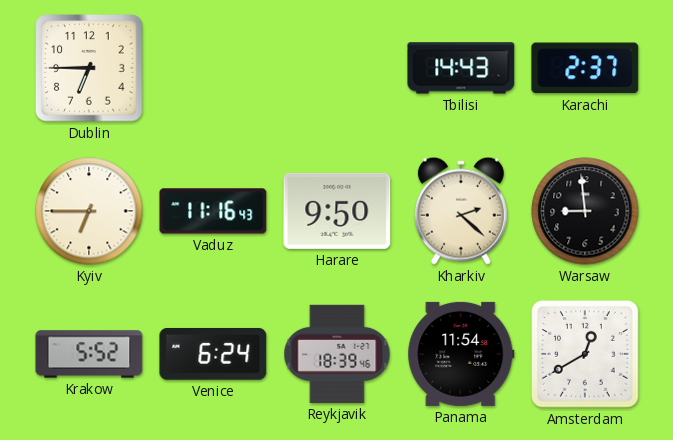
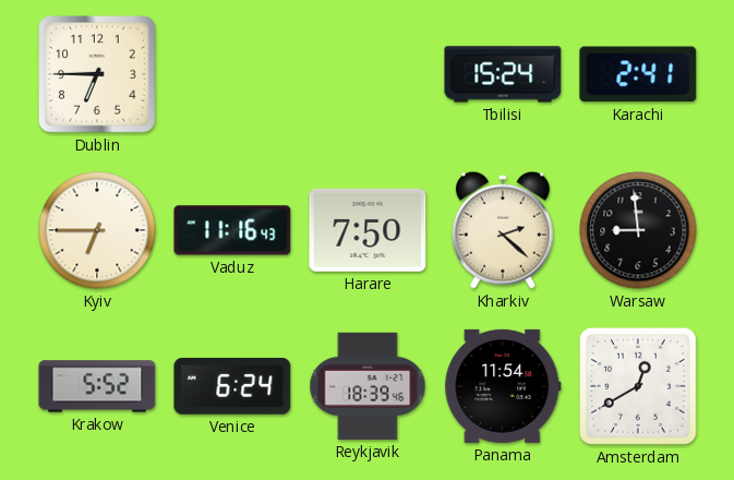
Tbilisi: 14:43 -> 15:24 (503, 74)
Karachi: 2:37 -> 2:41 (638, 74)
Harare: 9:50 -> 7:50 (368, 230)
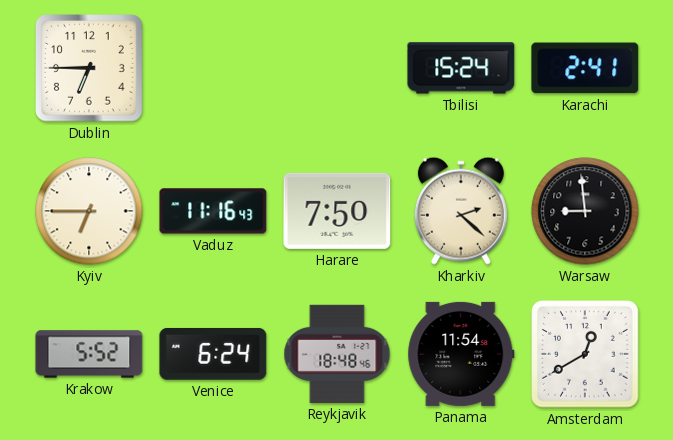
Reykjavik: 18:39 -> 18:48 (337, 354)
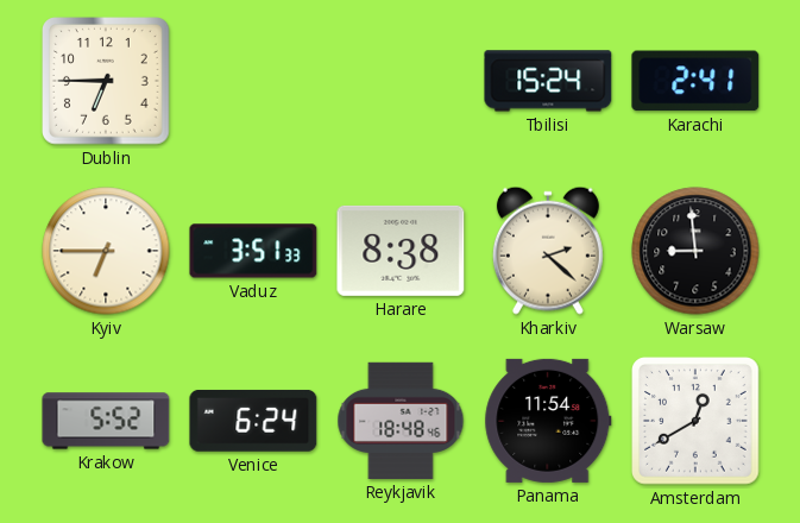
Vaduz: 11:16 -> 3:51 (253, 251)
Harare: 7:50 -> 8:38 (401, 251)
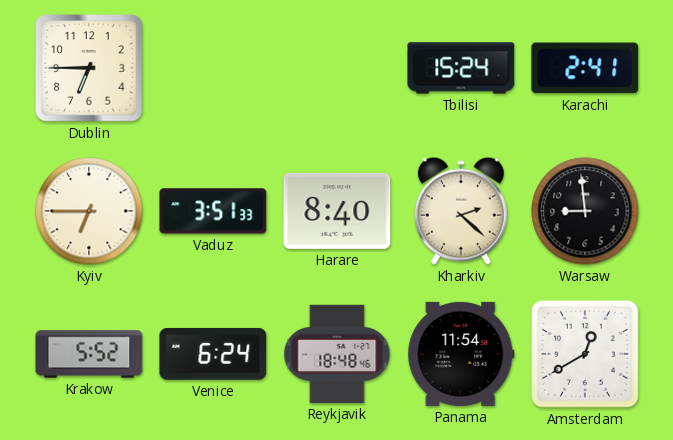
Harare: 8:38 -> 8:40 (337, 211)
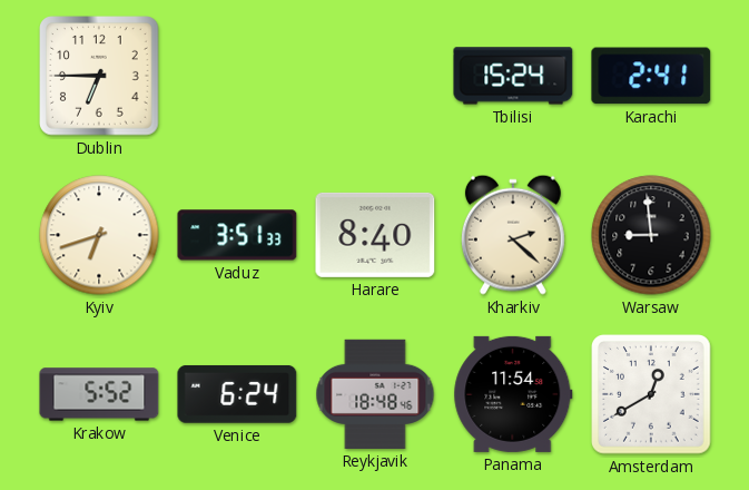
Kyiv: 6:45 -> 6:42 (99, 235)
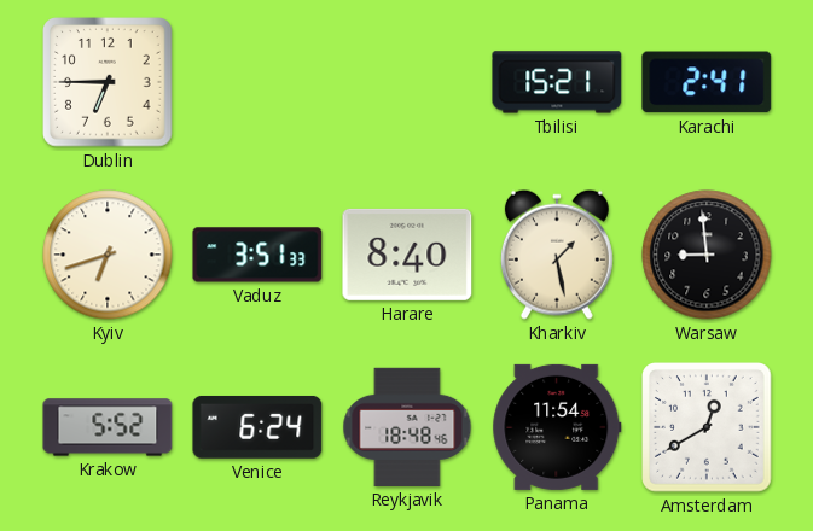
Tbilisi: 15:24 -> 15:21 (557, 82)
Kharkiv: 2:22 -> 1:28 (557, 255)
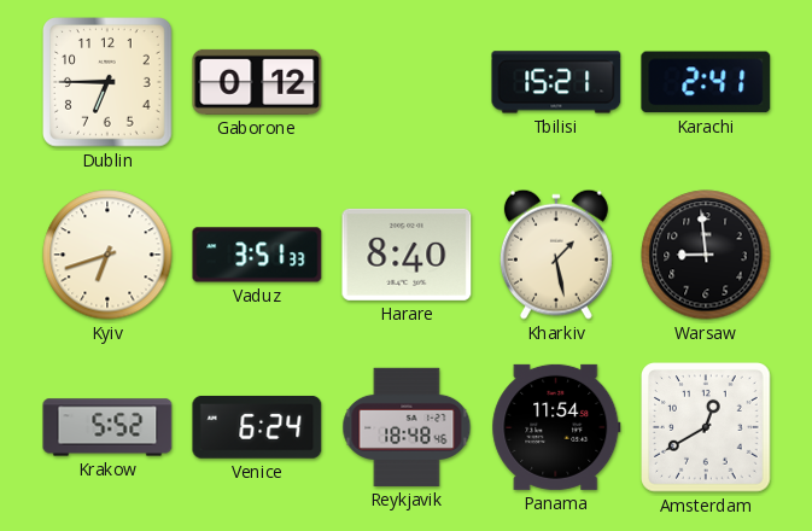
Gaborone: none -> 0:12 (257, 82)
